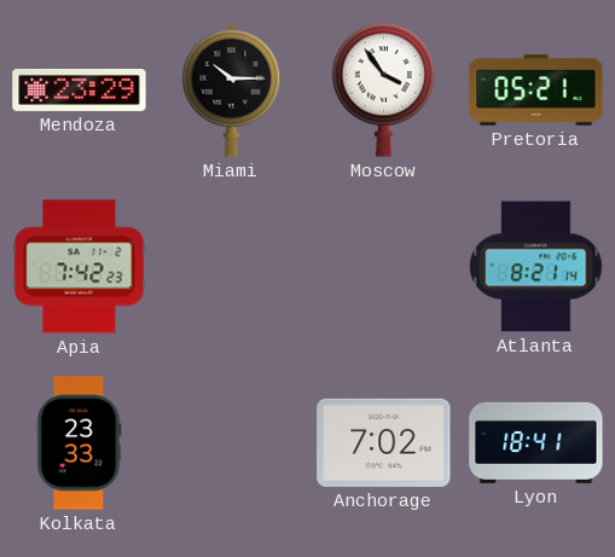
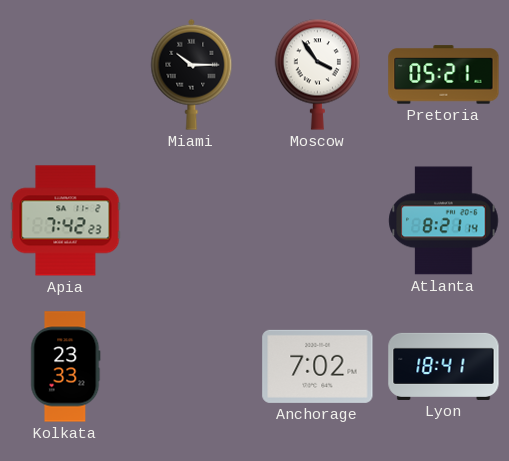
Mendoza: 23:29 -> none (80, 89)
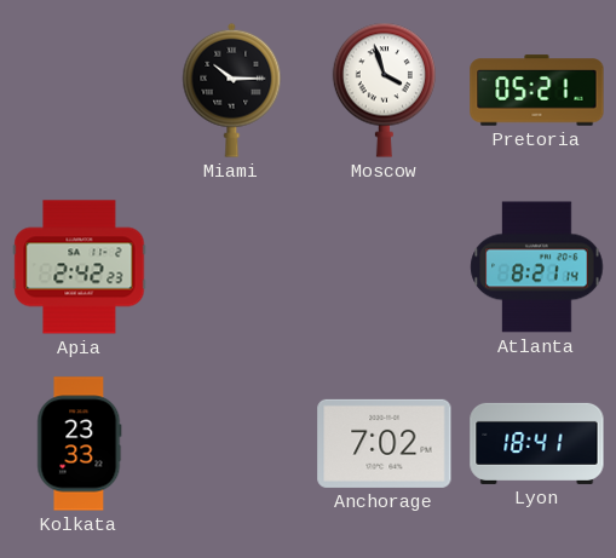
Moscow: 3:54 -> 3:57 (384, 90)
Apia: 7:42 -> 2:42 (80, 268)
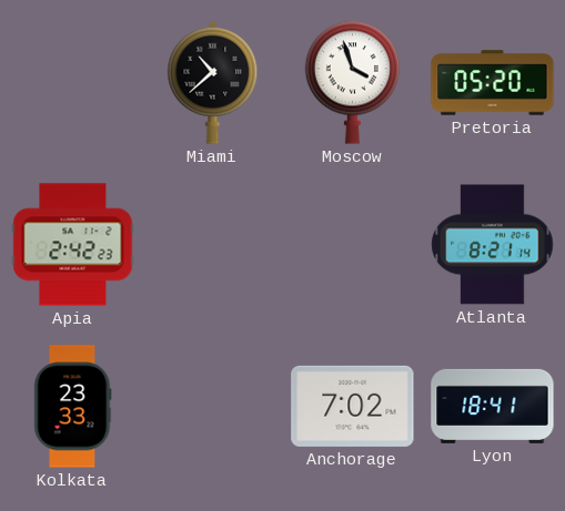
Miami: 10:15 -> 10:38 (213, 82)
Pretoria: 05:21 -> 05:20 (493, 83)
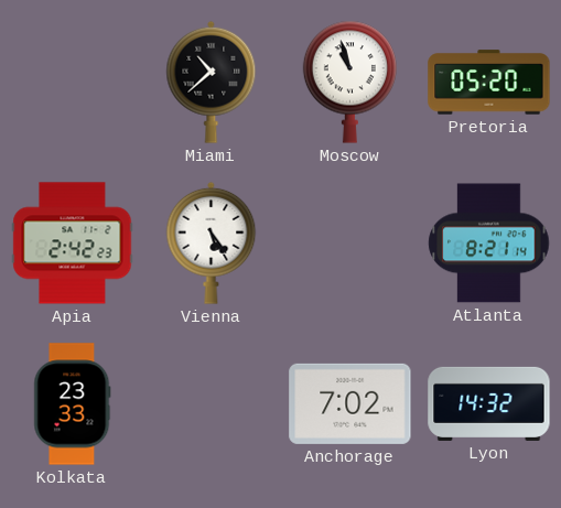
Moscow: 3:57 -> 10:57 (349, 82)
Vienna: none -> 5:24 (212, 242)
Lyon: 18:41 -> 14:32 (489, 403)
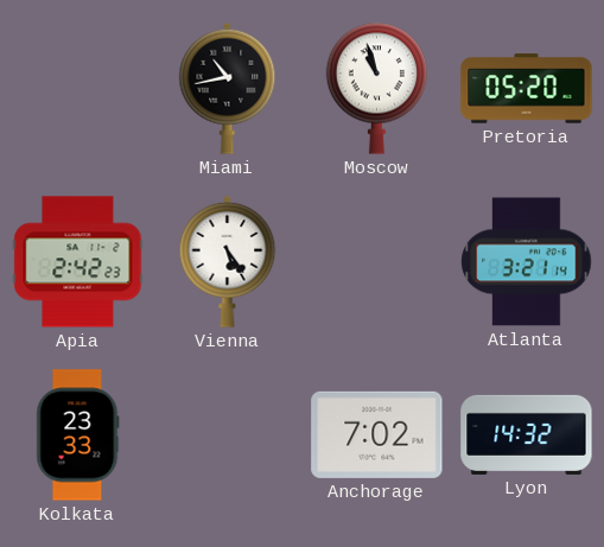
Miami: 10:38 -> 10:43 (228, 88)
Atlanta: 8:21 -> 3:21 (527, 262)
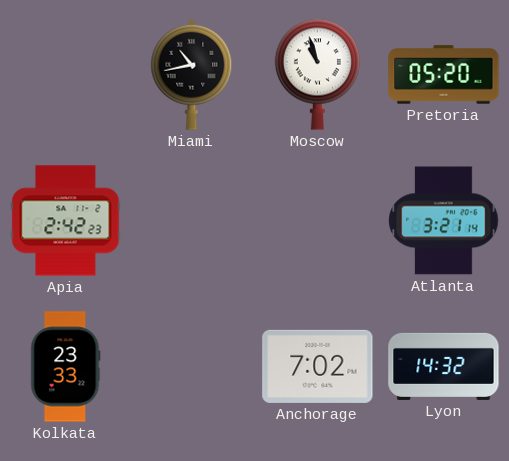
Vienna: 5:24 -> none (228, 261)
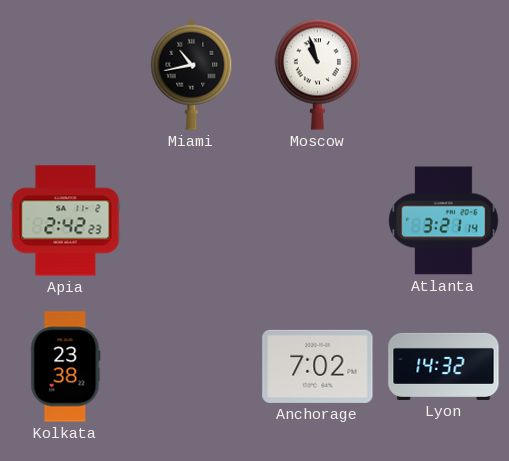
Pretoria: 05:20 -> none (444, 75)
Kolkata: 23:33 -> 23:38 (66, 367)
